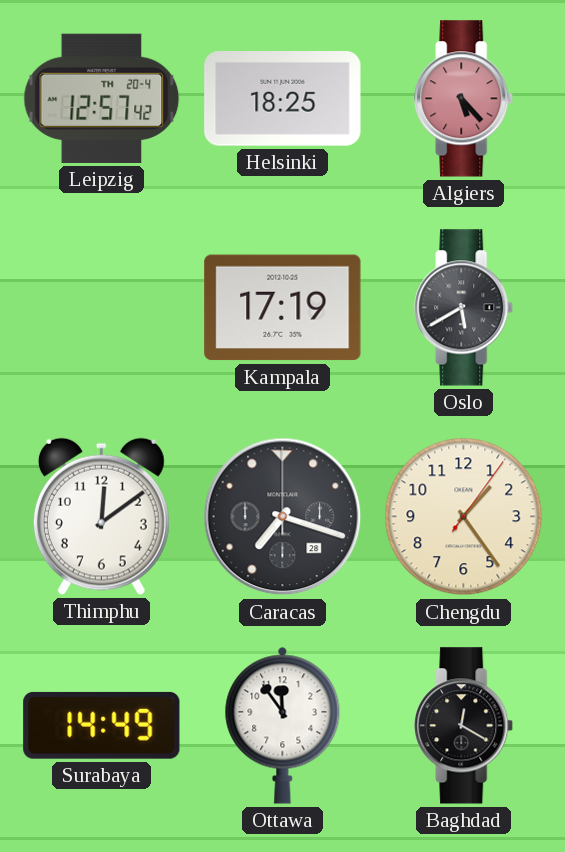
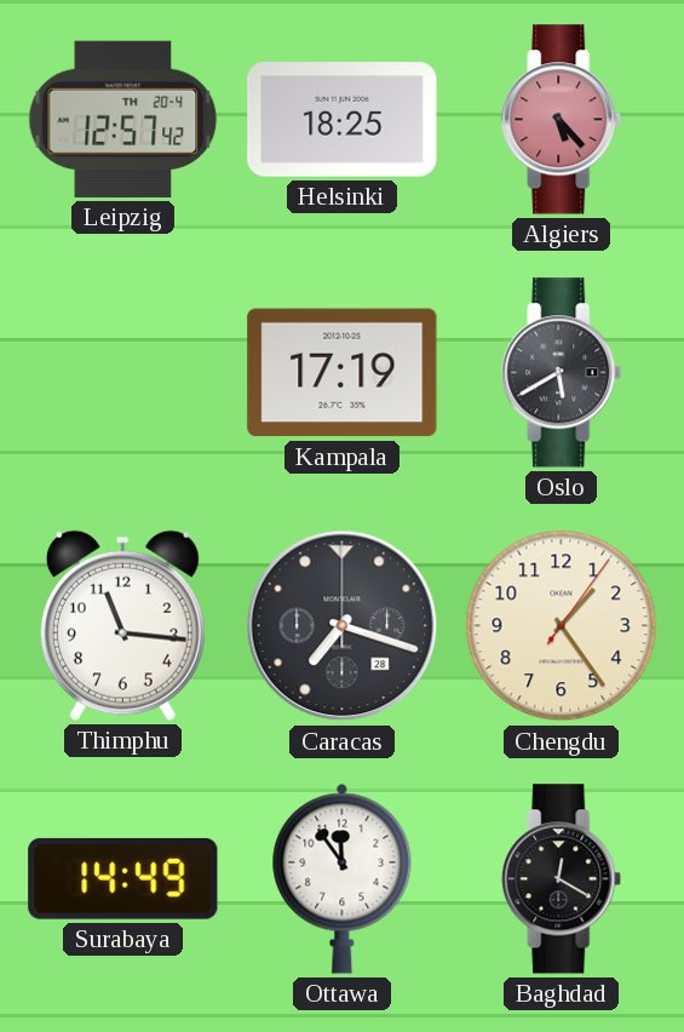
Thimphu: 12:09 -> 11:16 (122, 625)
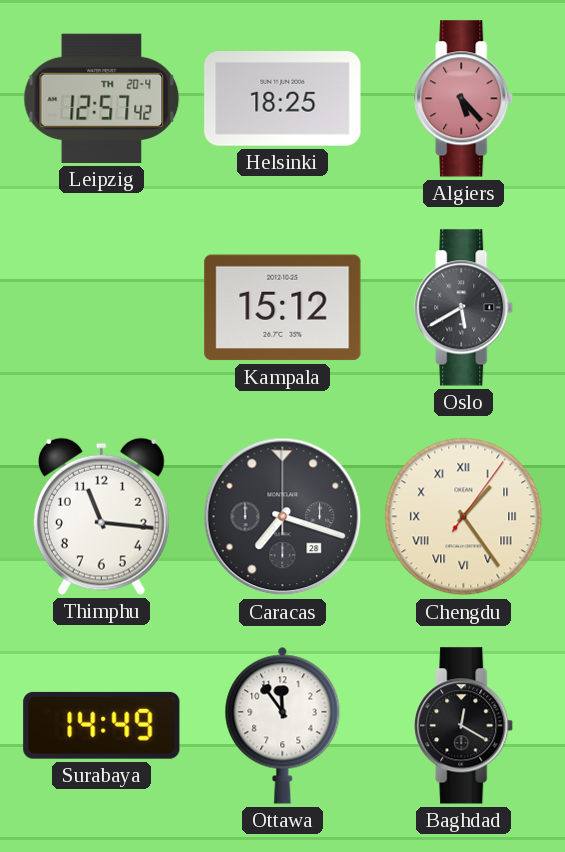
Kampala: 17:19 -> 15:12 (283, 308)
Chengdu numerals: Arabic -> Roman (464, 517)
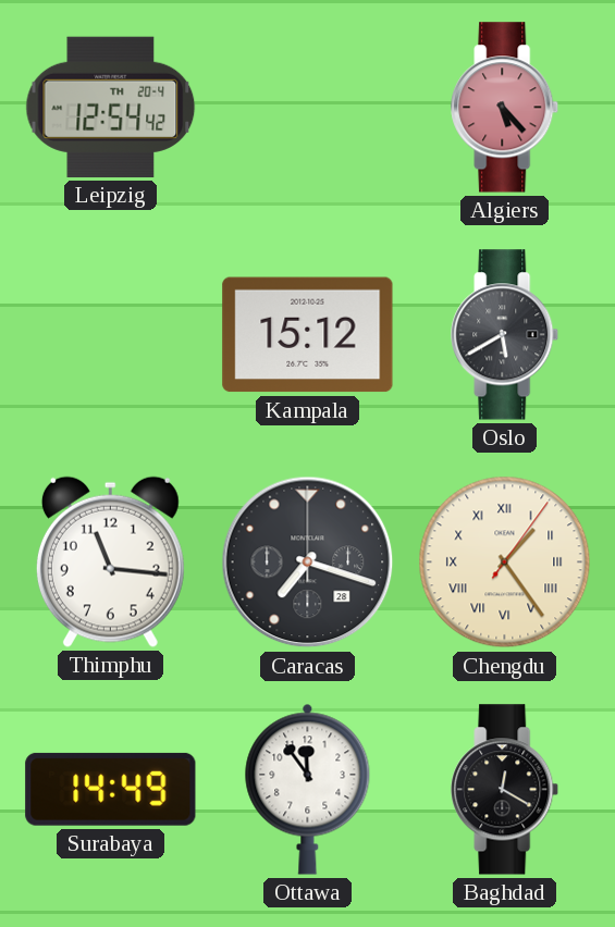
Leipzig: 12:57 -> 12:54 (111, 107)
Helsinki: 18:25 -> none (283, 99)
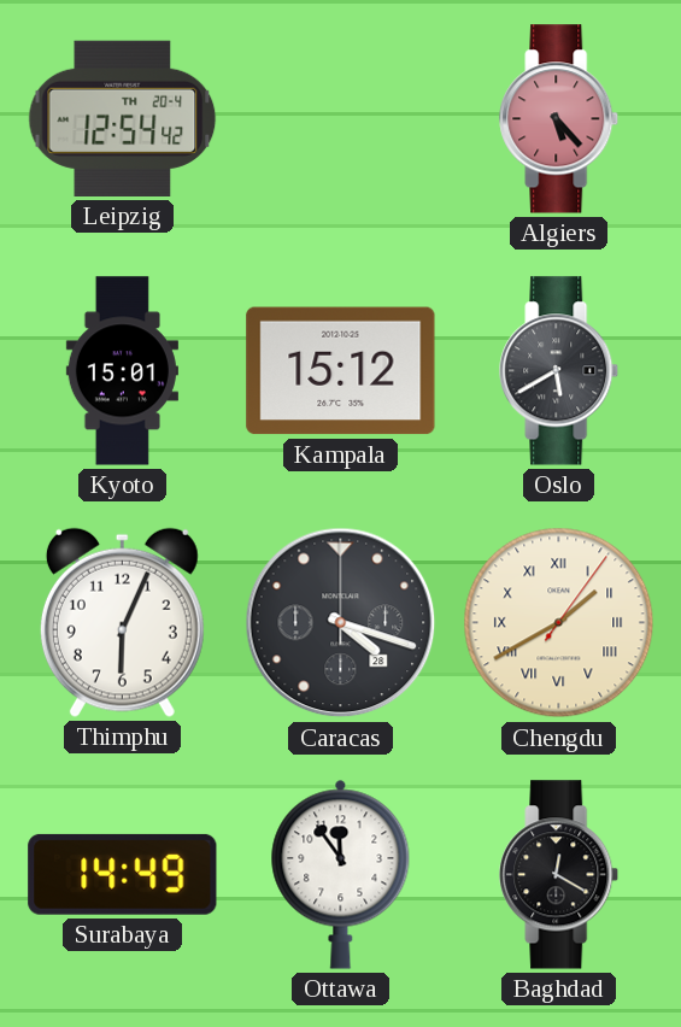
Kyoto: none -> 15:01 (122, 371)
Thimphu: 11:16 -> 6:04 (122, 622)
Caracas: 7:18 -> 4:18 (341, 623)
Chengdu: 1:24 -> 1:40 (559, 623)
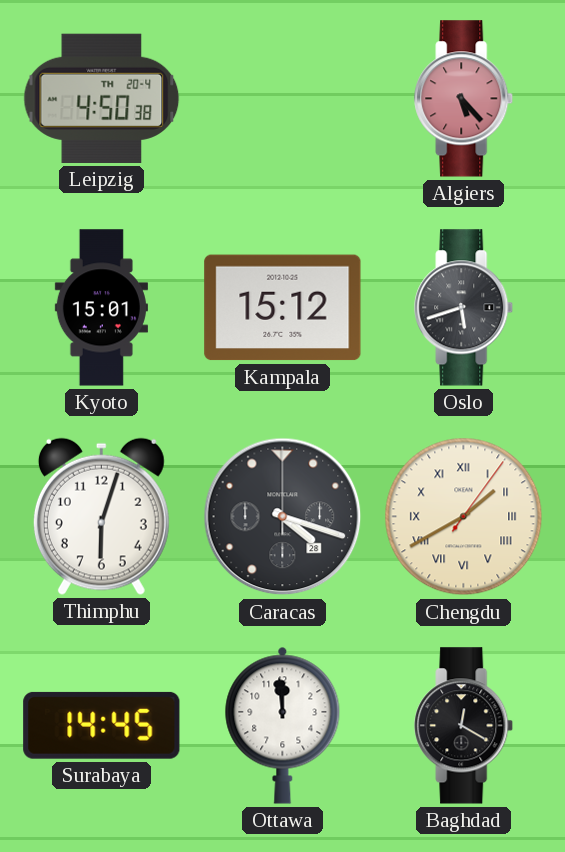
Leipzig: 12:54 -> 4:50 (102, 98)
Oslo: 5:40 -> 5:42 (464, 308)
Thimphu: 6:04 -> 6:03 (101, 516)
Surabaya: 14:49 -> 14:45 (102, 725)
Ottawa: 11:54 -> 11:59 (283, 725)
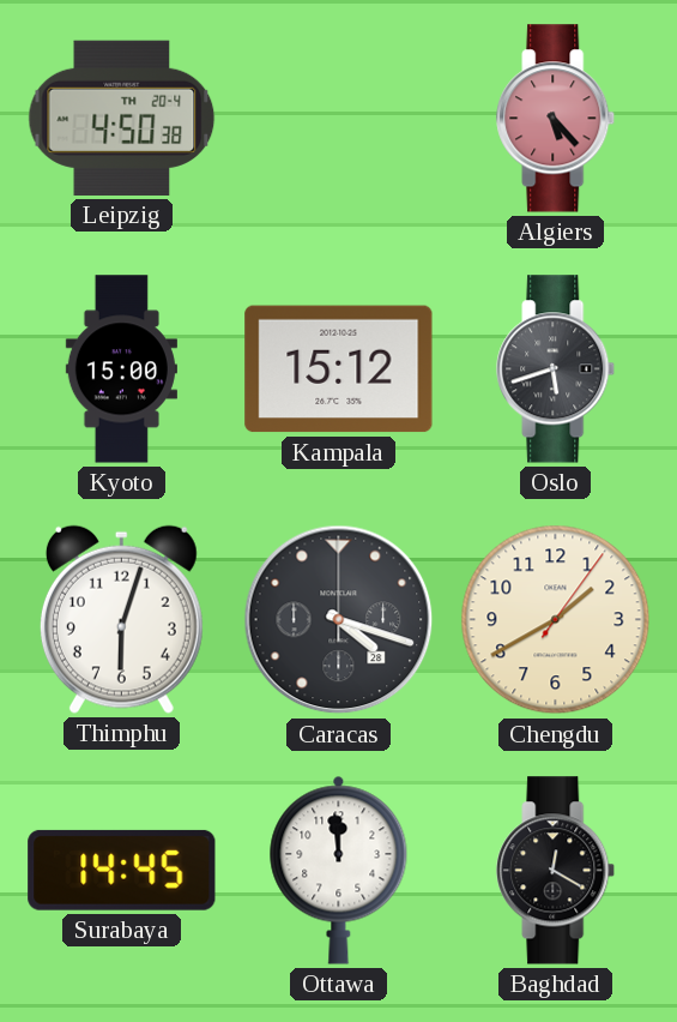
Kyoto: 15:01 -> 15:00 (121, 369)
Chengdu numerals: Roman -> Arabic (556, 620)
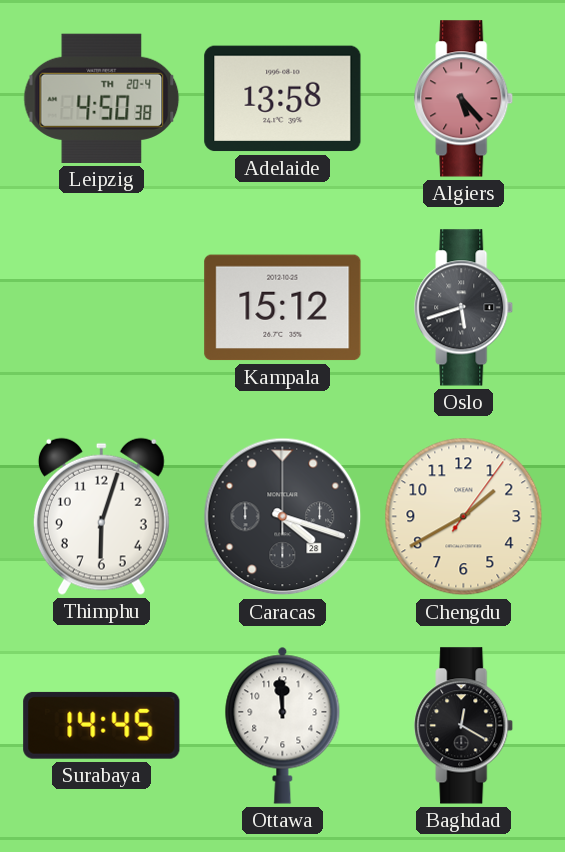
Adelaide: none -> 13:58 (283, 99)
Kyoto: 15:00 -> none (121, 369)
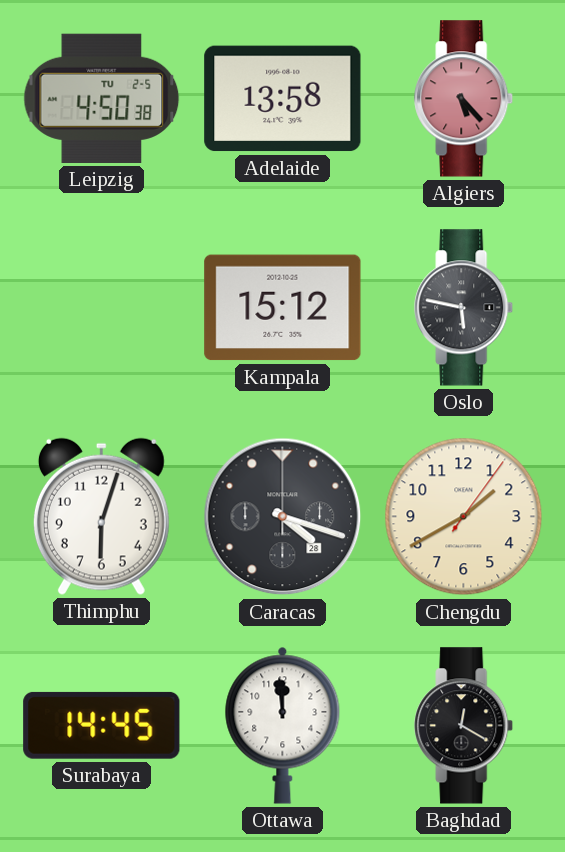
Leipzig date: TH 20-4 -> TU 2-5 (102, 98)
Oslo: 5:42 -> 5:47 (464, 308)
